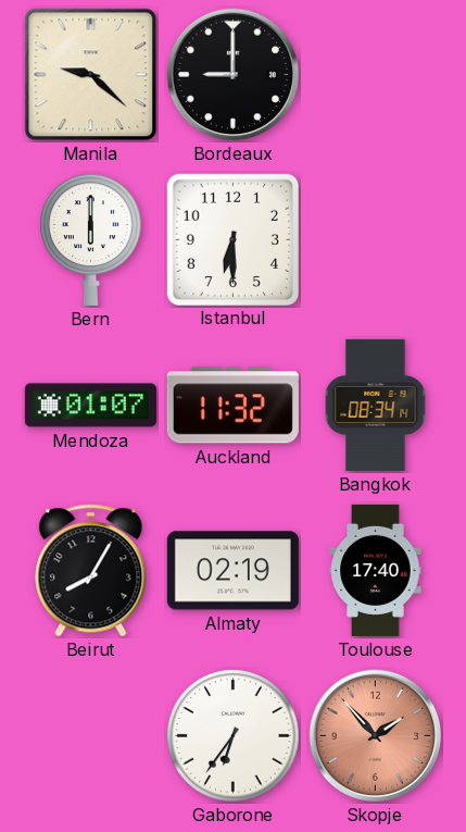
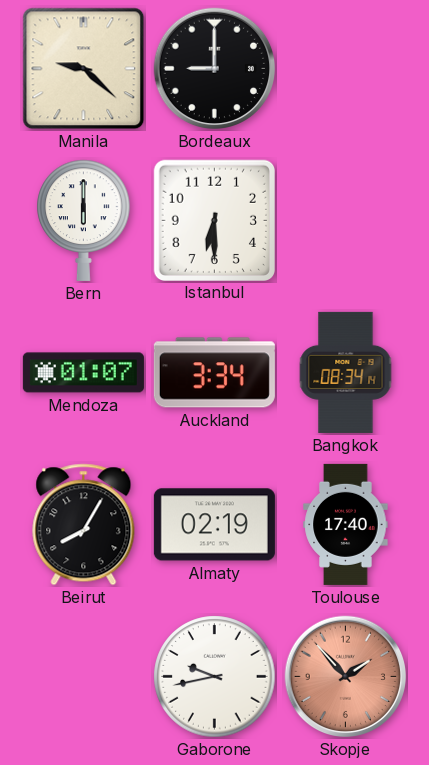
Auckland: 11:32 -> 3:34 (214, 373)
Gaborone: 6:36 -> 9:43 (215, 677)
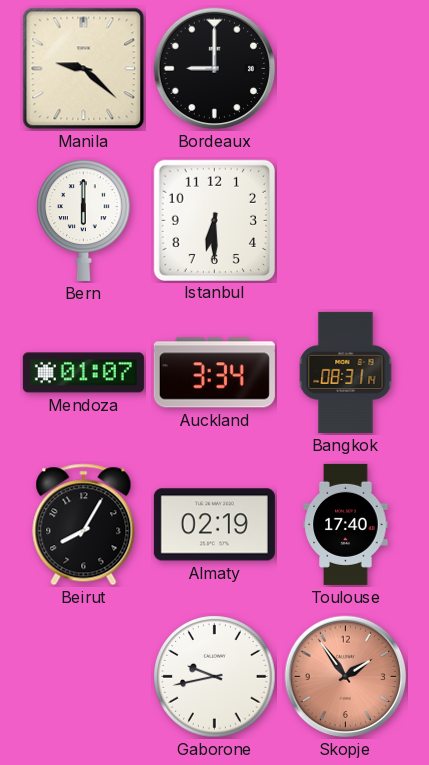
Bangkok: 08:34 -> 08:31 (346, 372)
Skopje: 1:53 -> 1:54 (346, 677)
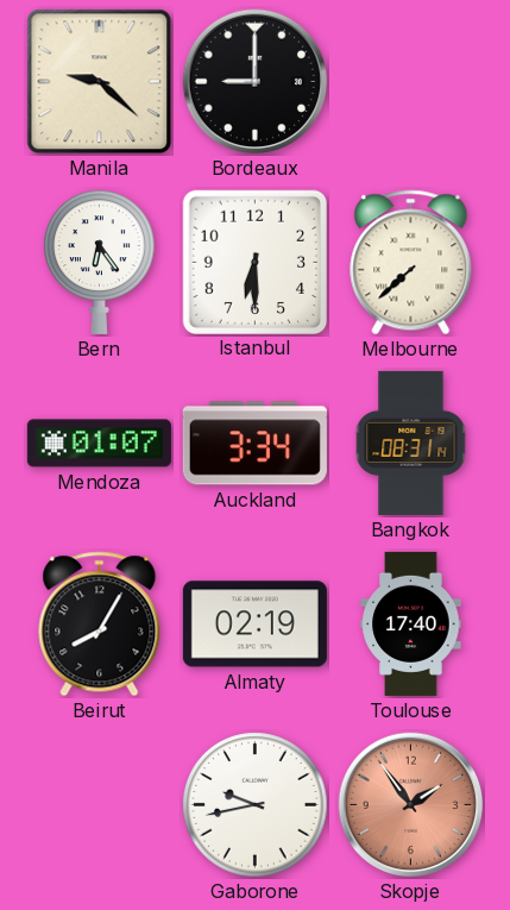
Bern: 6:00 -> 6:24 (100, 262)
Melbourne: none -> 7:38 (411, 263)
